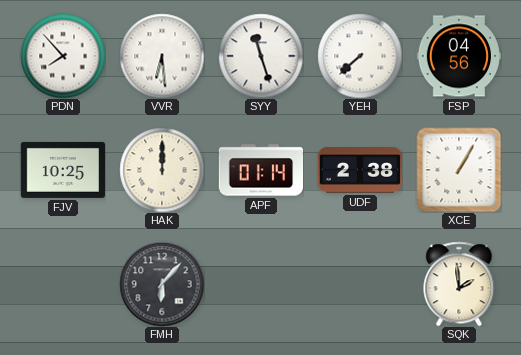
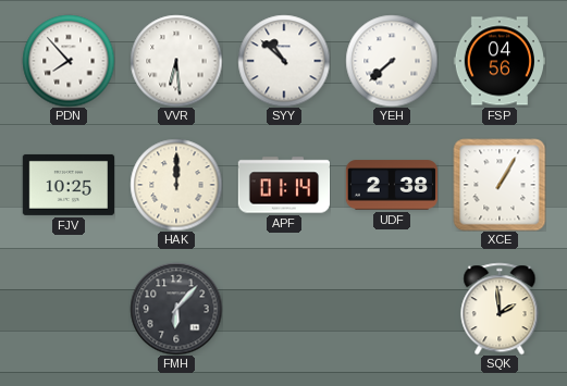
SYY: 11:27 -> 10:52 (284, 61)
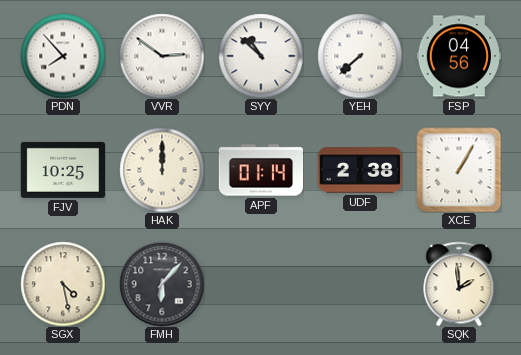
VVR: 6:29 -> 2:51 (162, 56)
SGX: none -> 4:28 (63, 284)
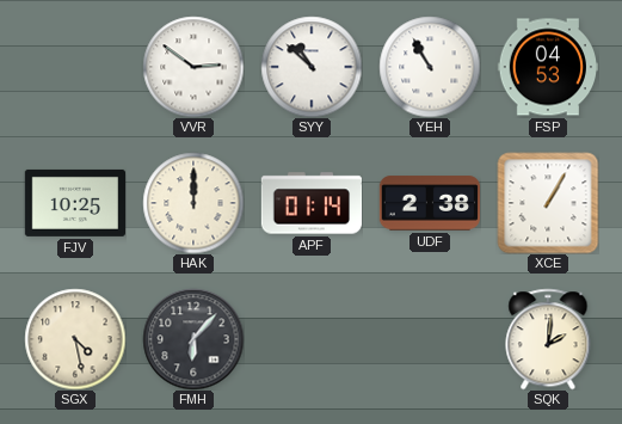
PDN: 7:53 -> none (63, 56)
YEH: 7:38 -> 10:55 (430, 67)
FSP: 04:56 -> 04:53 (547, 67)
SQK: 1:59 -> 2:01 (548, 339)
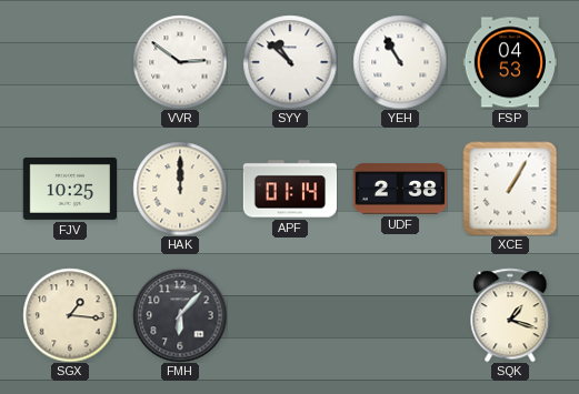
SGX: 4:28 -> 1:16 (70, 315)
SQK: 2:01 -> 1:18 (510, 315)
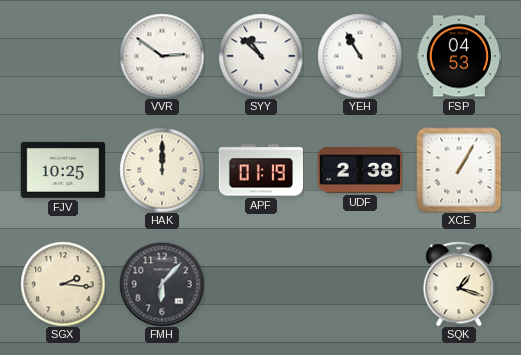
APF: 01:14 -> 01:19 (261, 170)
SGX: 1:16 -> 2:16 (63, 284)
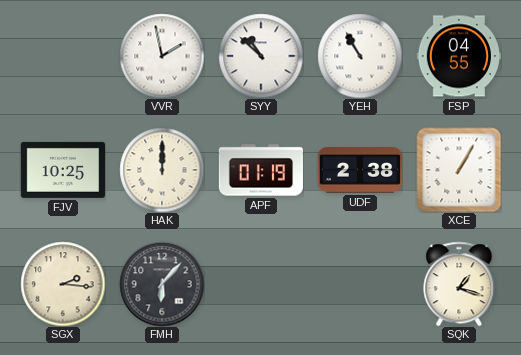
VVR: 2:51 -> 1:58 (162, 56)
FSP: 04:53 -> 04:55 (458, 56)
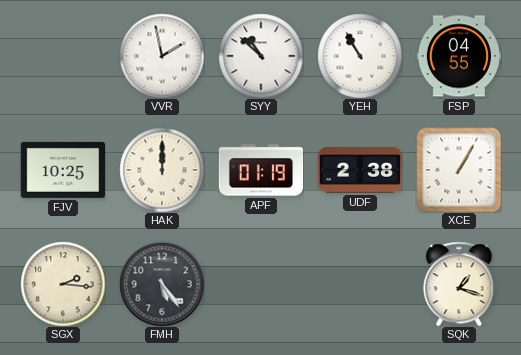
FMH: 6:07 -> 5:24 (162, 284)
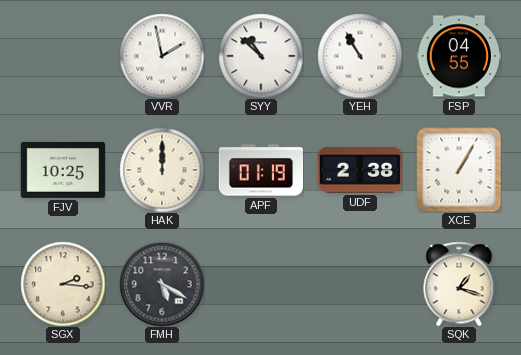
FMH: 5:24 -> 5:20 (162, 284)
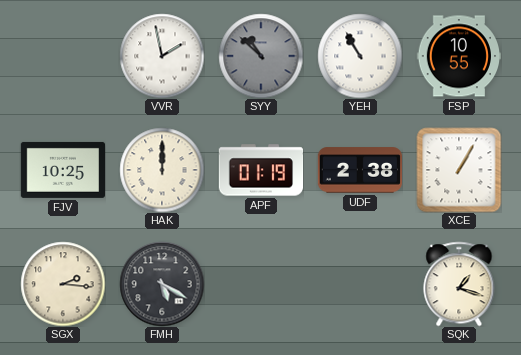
SYY dial: white -> grey (261, 56)
FSP: 04:55 -> 10:55 (458, 56)
